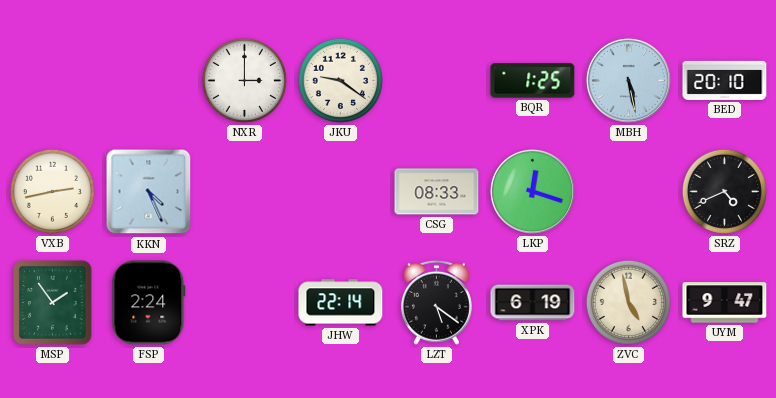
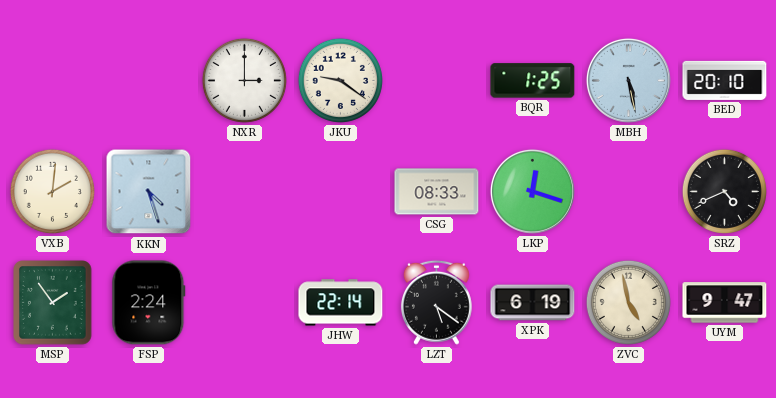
VXB: 2:43 -> 2:01 (52, 191)
KKN: 4:26 -> 4:27 (149, 192)
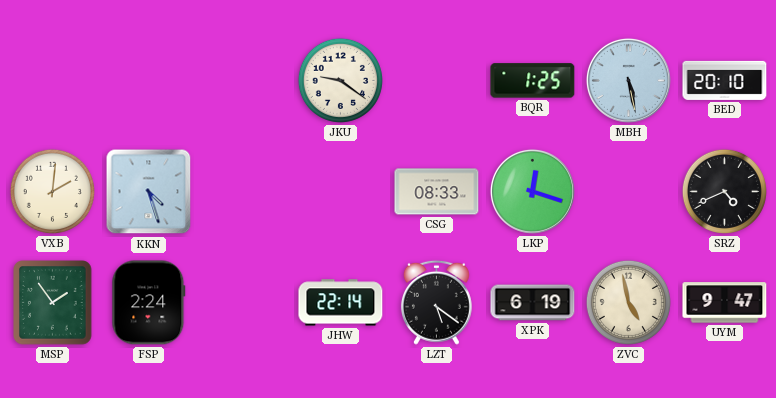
NXR: 3:00 -> none (244, 80)
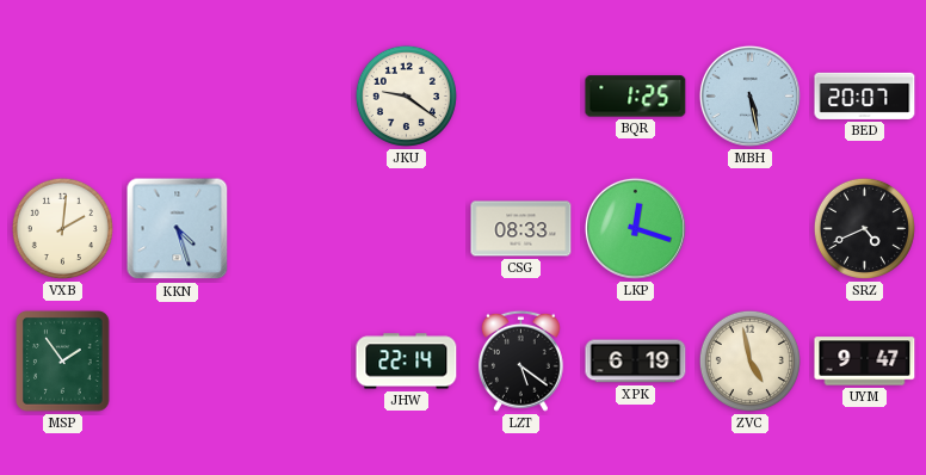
BED: 20:10 -> 20:07 (865, 95)
FSP: 2:24 -> none (149, 303)
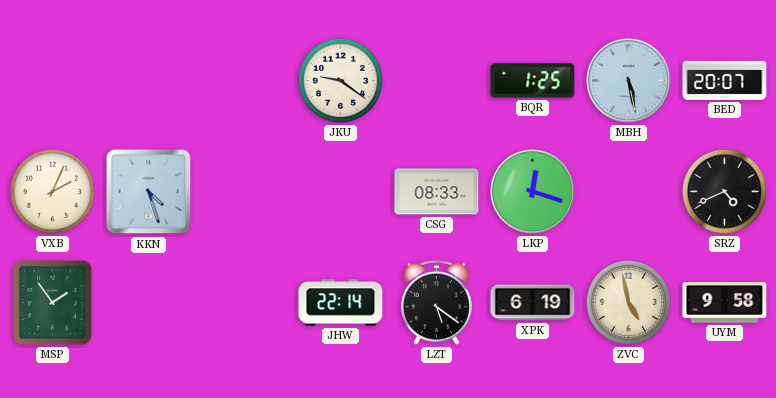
VXB: 2:01 -> 2:04 (52, 191)
UYM: 9:47 -> 9:58 (725, 303)
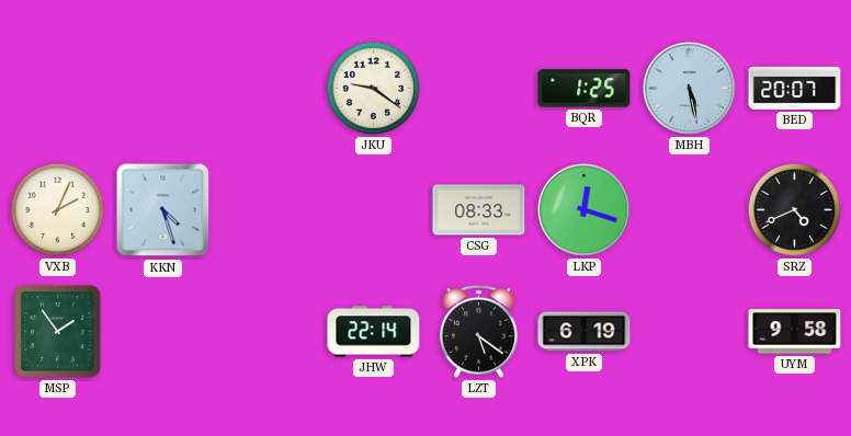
ZVC: 4:58 -> none (628, 302)
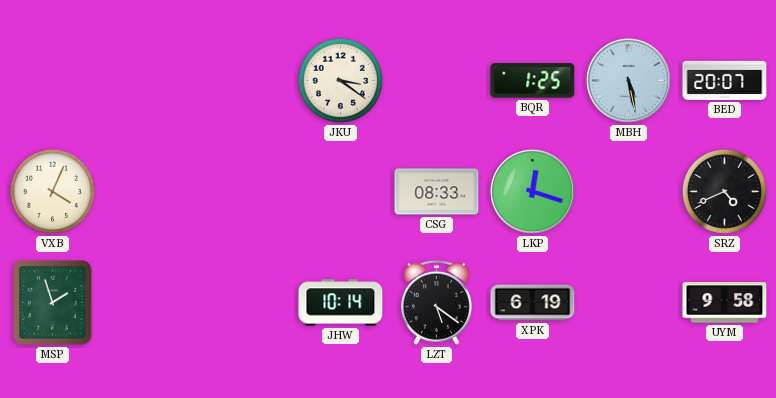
JKU: 9:21 -> 3:21 (340, 80)
VXB: 2:04 -> 4:04 (52, 191)
KKN: 4:27 -> none (163, 210)
MSP: 1:54 -> 1:57 (53, 303)
JHW: 22:14 -> 10:14 (341, 303)
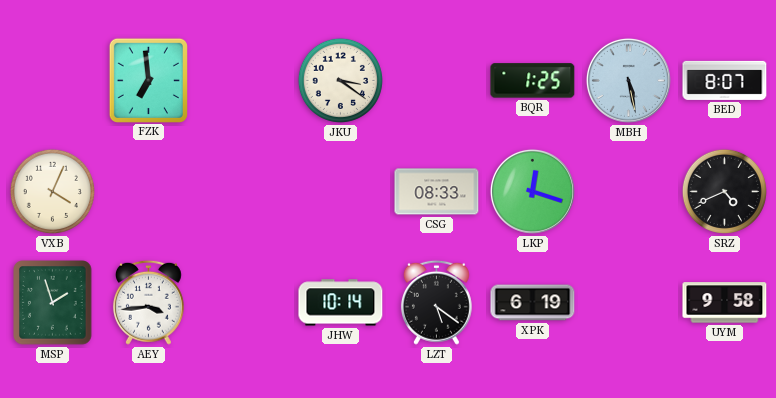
FZK: none -> 6:59 (148, 80)
BED: 20:07 -> 8:07 (725, 80)
AEY: none -> 3:44 (148, 302)
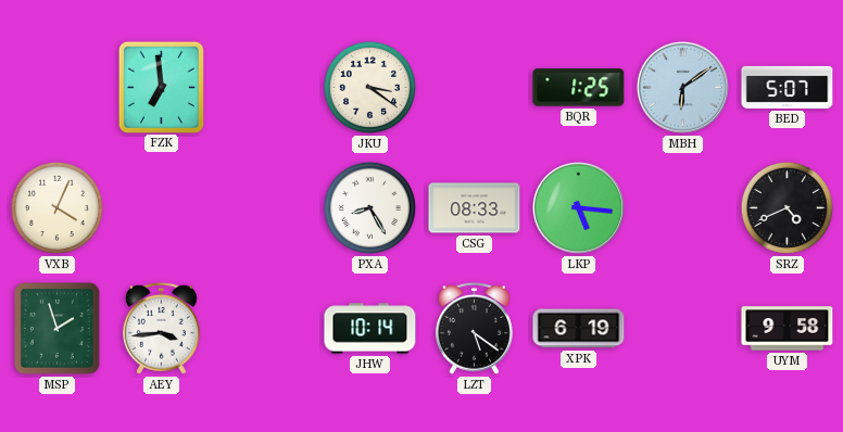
MBH: 5:28 -> 6:09 (682, 87)
BED: 8:07 -> 5:07 (788, 87)
PXA: none -> 8:25 (369, 207)
LKP: 12:18 -> 5:16 (578, 207)
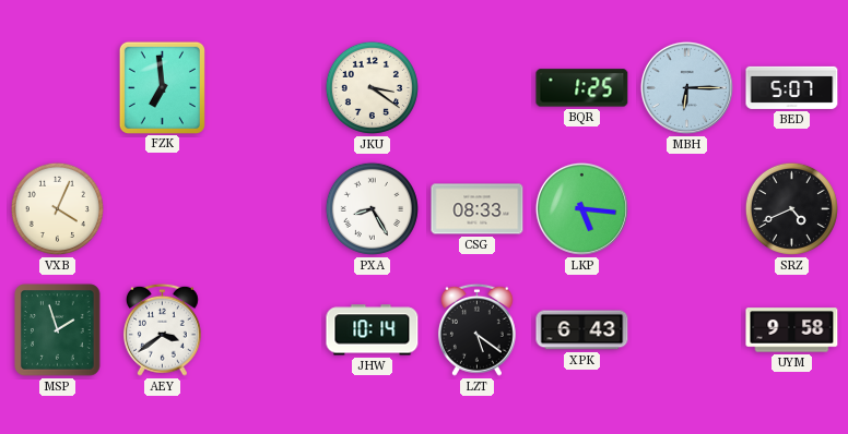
MBH: 6:09 -> 6:15 (686, 87)
AEY: 3:44 -> 3:39 (162, 329)
XPK: 6:19 -> 6:43 (582, 330)
